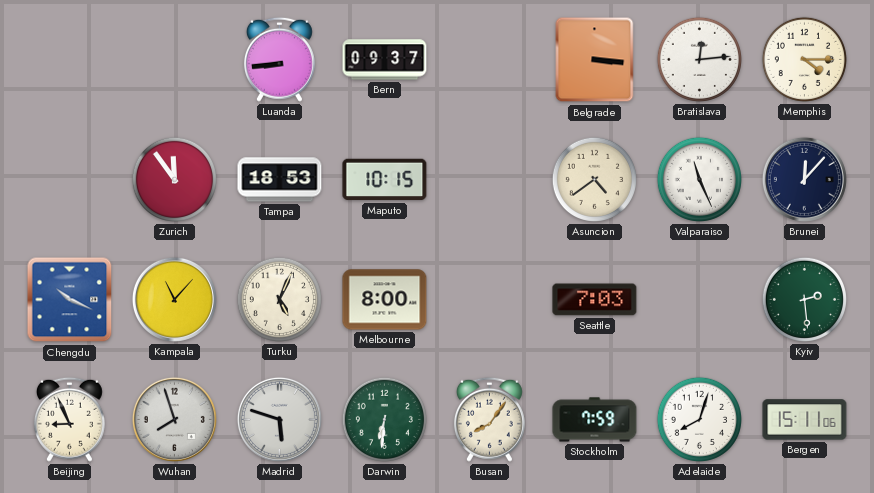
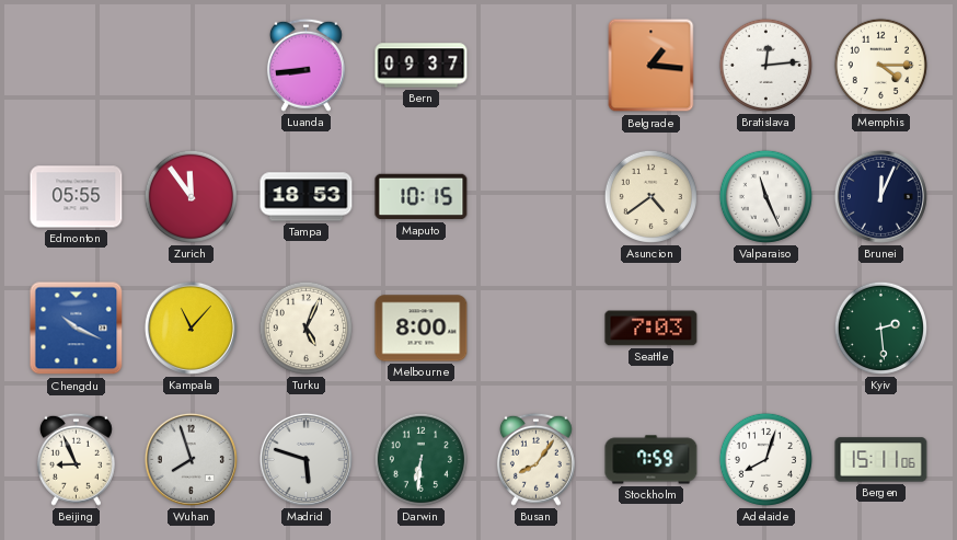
Belgrade: 3:16 -> 1:16 (652, 66)
Edmonton: none -> 05:55 (77, 197)
Brunei: 12:07 -> 12:04 (880, 196)
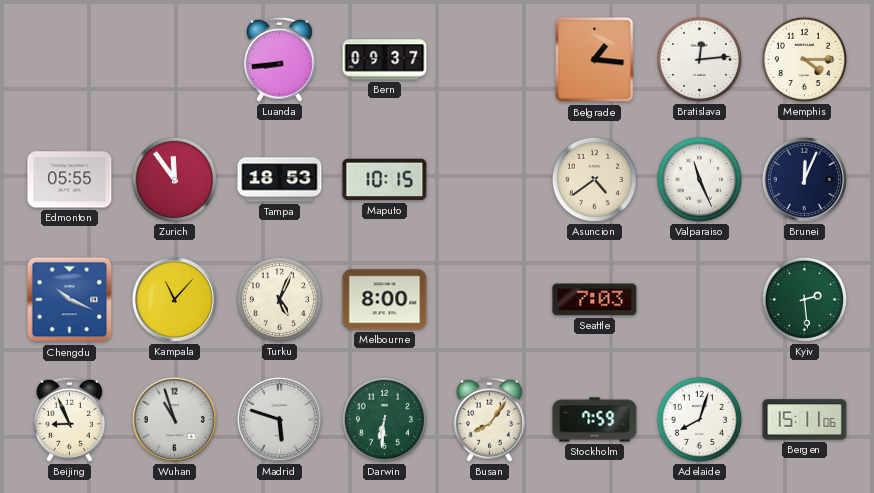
Wuhan: 7:57 -> 10:57 (174, 419)
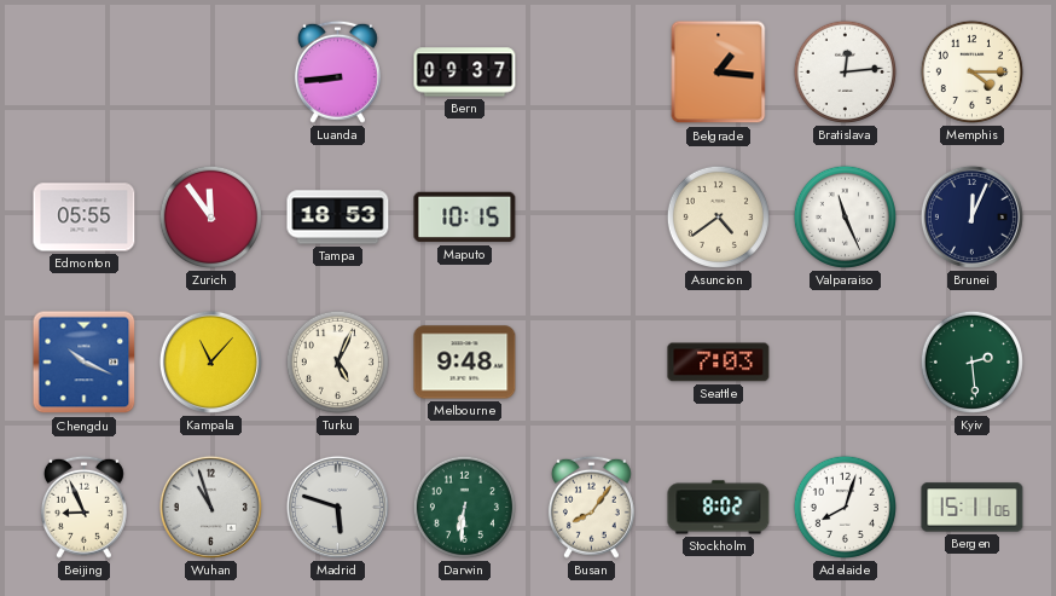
Melbourne: 8:00 -> 9:48 (465, 363)
Stockholm: 7:59 -> 8:02 (719, 508)
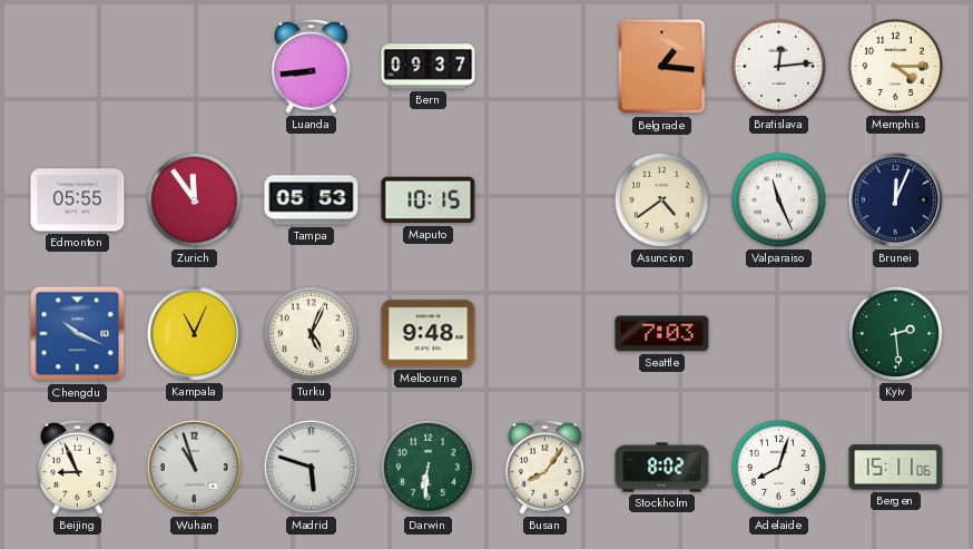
Tampa: 18:53 -> 05:53 (312, 200)
Kampala: 11:07 -> 11:04 (194, 333)
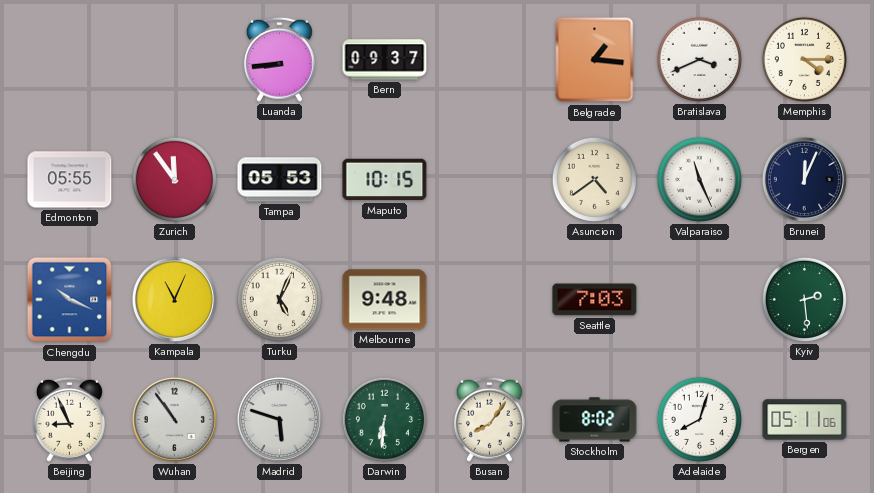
Bratislava: 12:14 -> 3:41 (699, 59)
Wuhan: 10:57 -> 10:54 (174, 419)
Bergen: 15:11 -> 05:11 (805, 420)
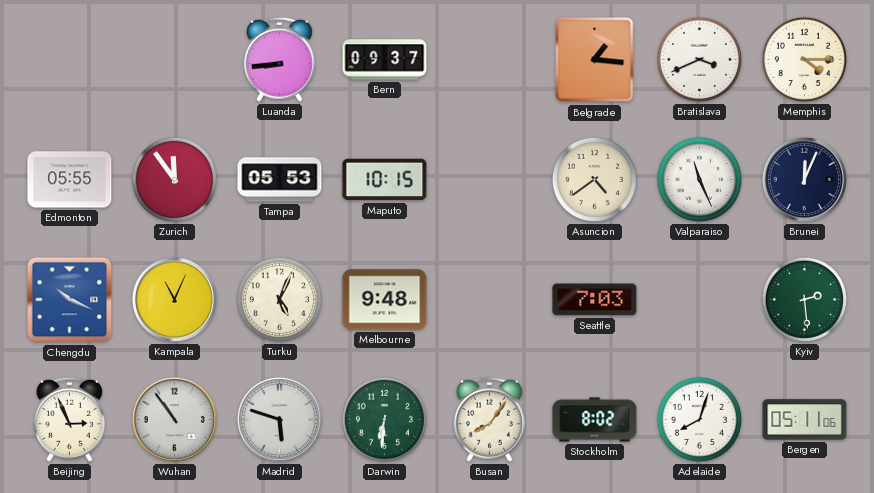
Beijing: 8:56 -> 2:56 (69, 419)
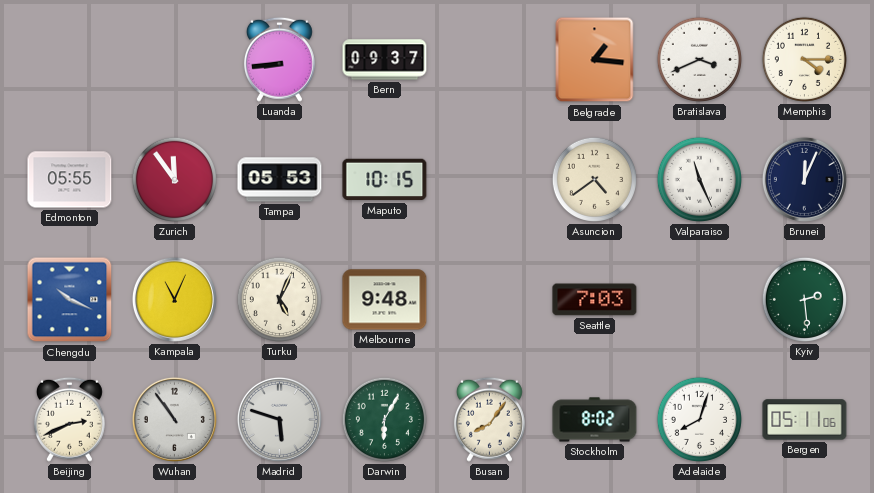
Beijing: 2:56 -> 2:41 (69, 419)
Darwin: 6:31 -> 6:05 (384, 419)
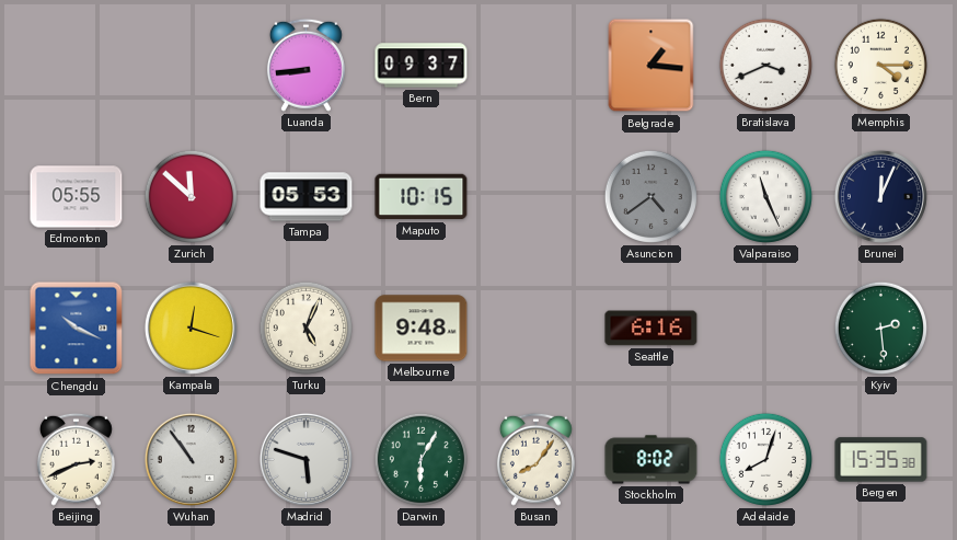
Zurich: 11:54 -> 11:52 (191, 196)
Asuncion dial: cream -> grey (650, 196)
Kampala: 11:04 -> 12:18 (191, 328)
Seattle: 7:03 -> 6:16 (652, 329)
Bergen: 05:11 -> 15:35 (881, 460)
